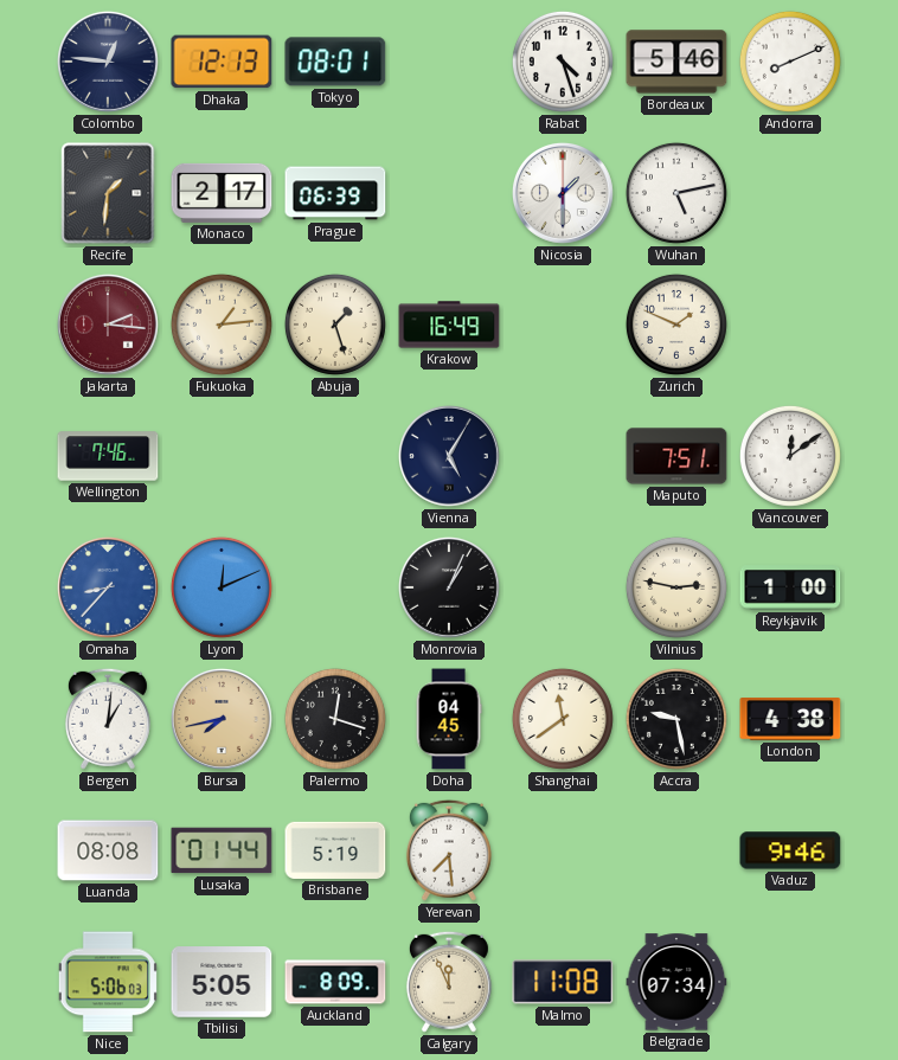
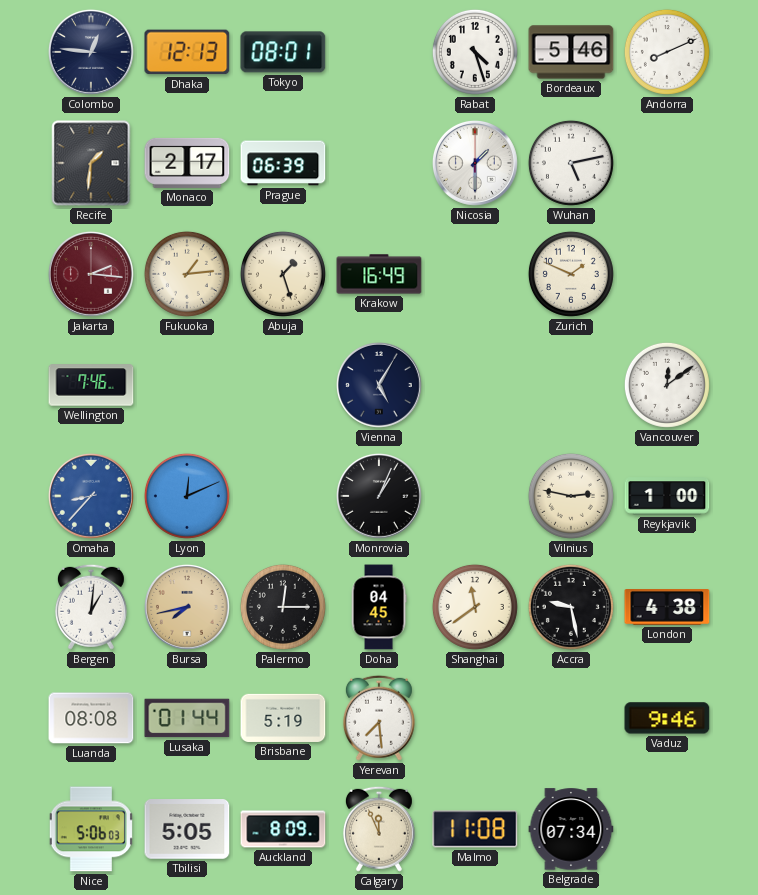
Maputo: 7:51 -> none (676, 456)
Palermo: 12:18 -> 12:15 (283, 607)
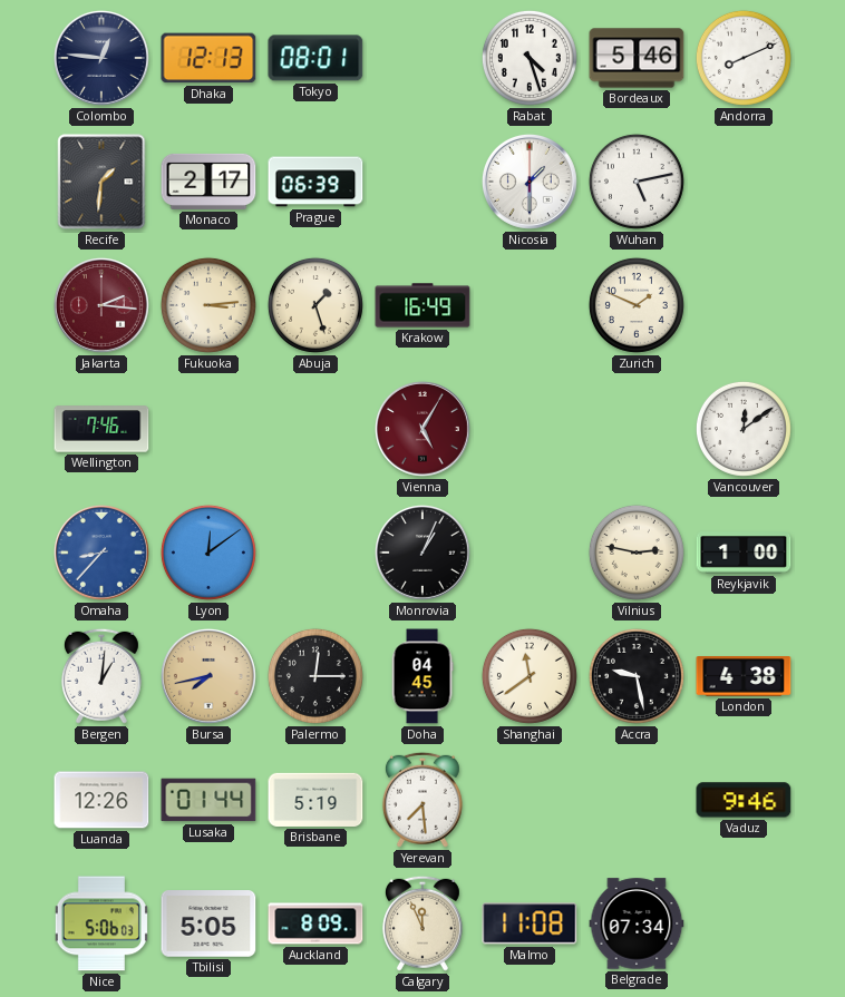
Fukuoka: 1:14 -> 3:14 (208, 305)
Vienna dial: navy -> burgundy (422, 429)
Lyon: 12:11 -> 12:09 (208, 553)
Luanda: 08:08 -> 12:26 (101, 800)
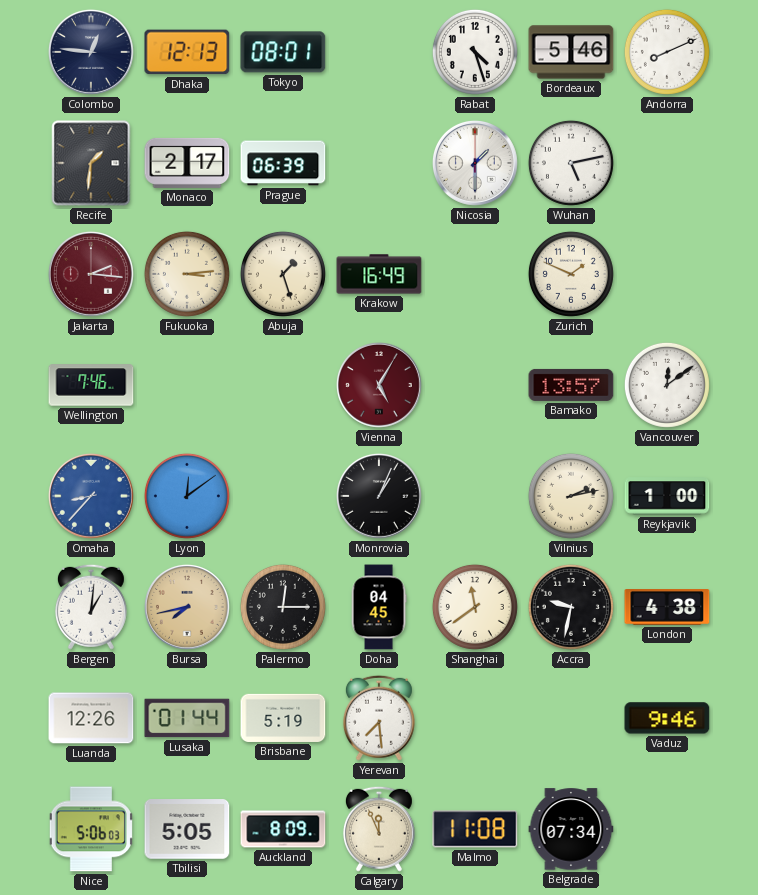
Bamako: none -> 13:57 (571, 385)
Vilnius: 2:47 -> 2:13 (571, 496)
Accra: 9:28 -> 9:32 (571, 607)
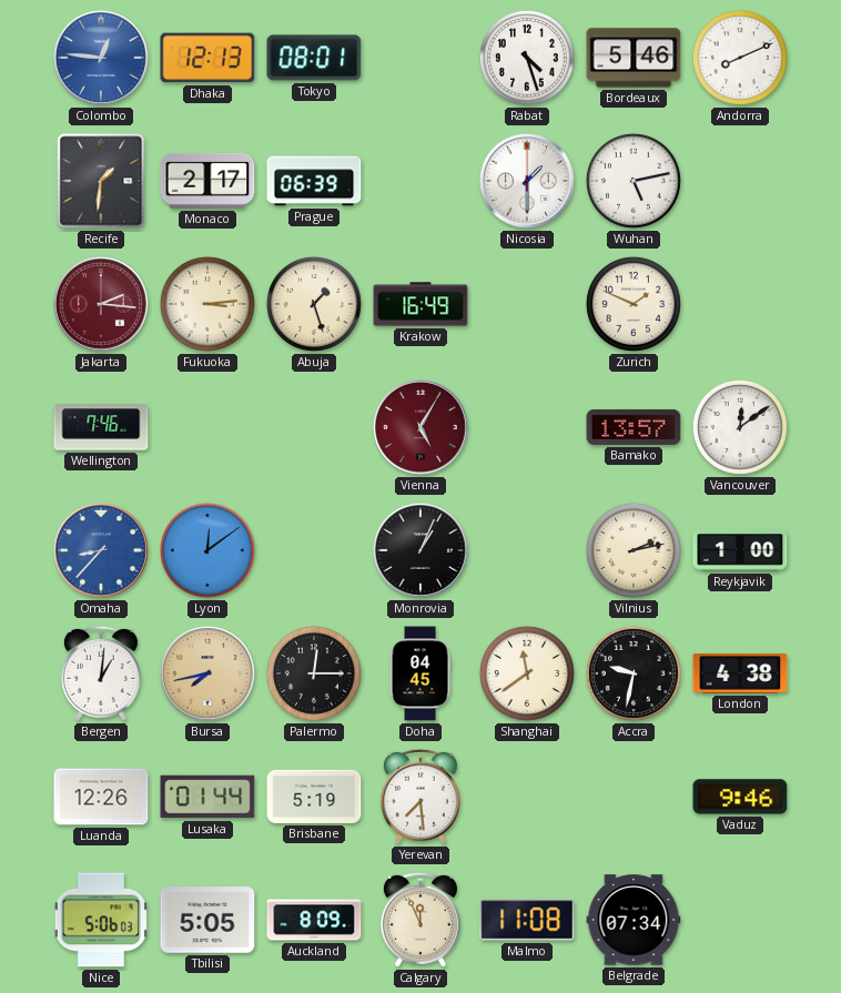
Colombo dial: navy -> blue (101, 58)
